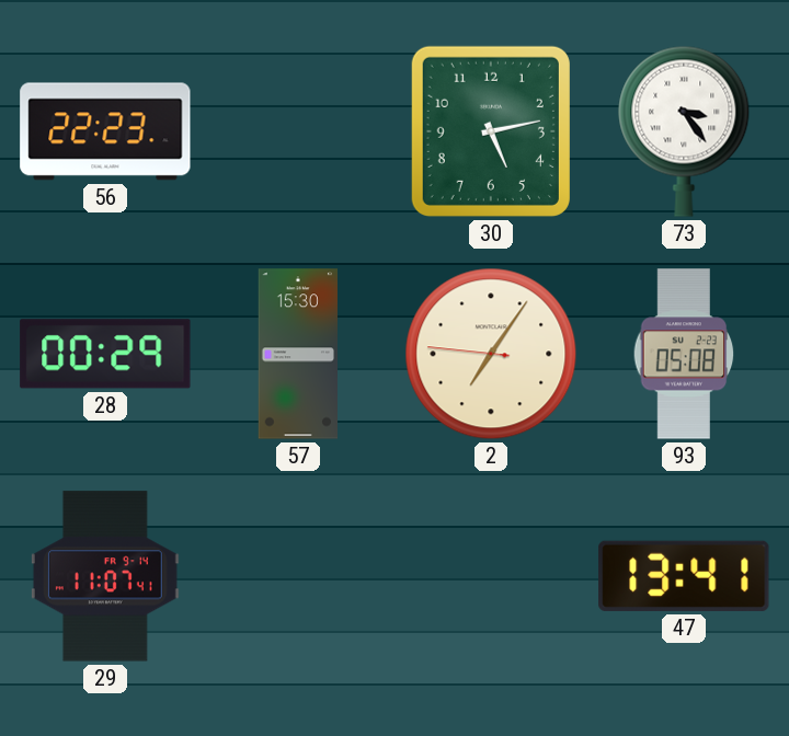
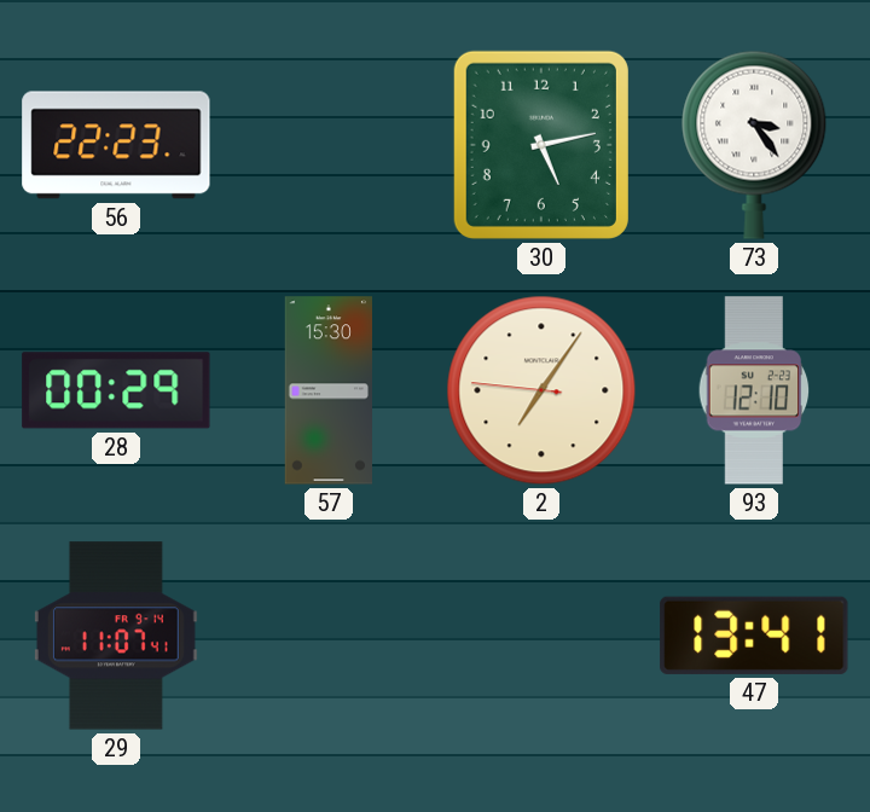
93: 05:08 -> 12:10 (754, 390)
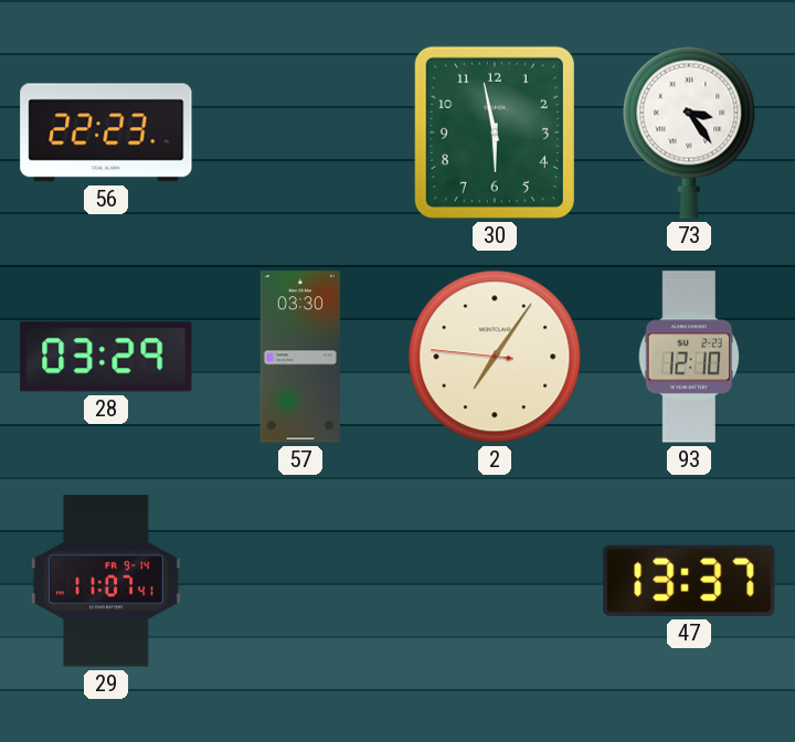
30: 5:13 -> 5:58 (495, 132)
28: 00:29 -> 03:29 (106, 357)
57: 15:30 -> 03:30 (299, 357)
47: 13:41 -> 13:37 (689, 581)
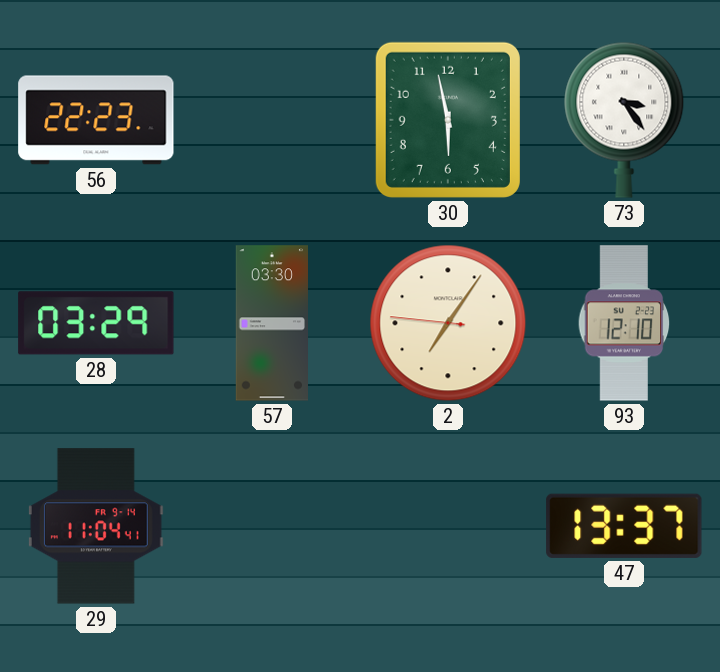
29: 11:07 -> 11:04 (96, 526)
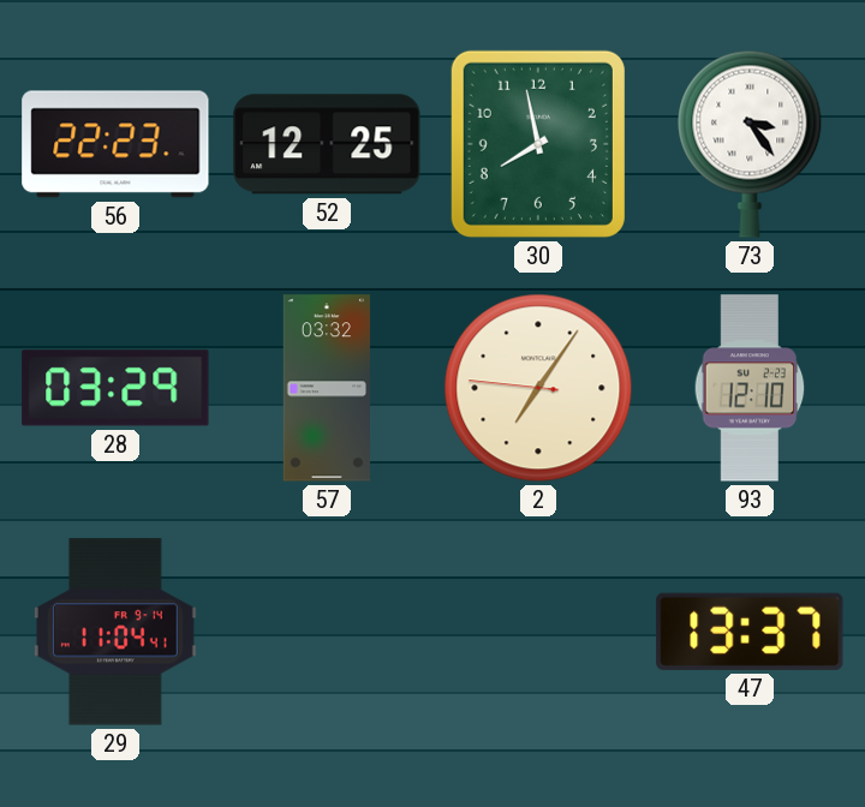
52: none -> 12:25 (327, 144)
30: 5:58 -> 7:58 (538, 144)
57: 03:30 -> 03:32 (326, 388)
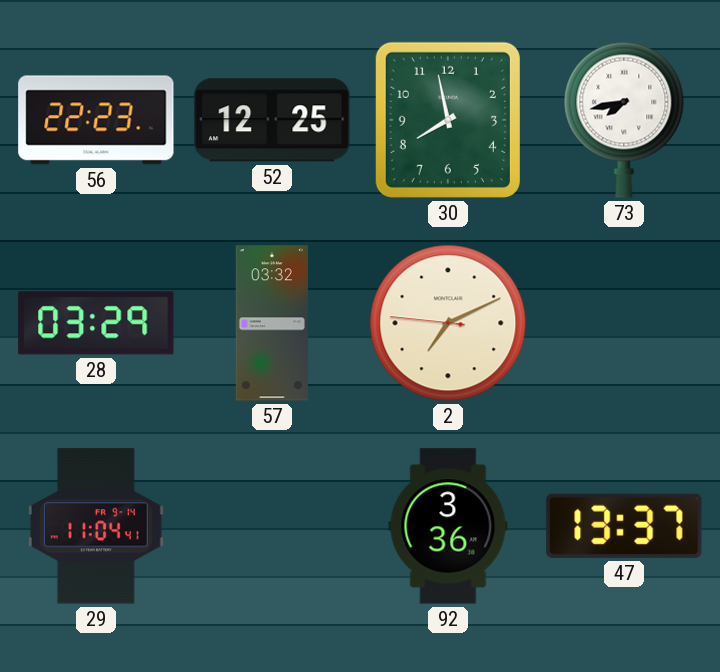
73: 3:24 -> 7:43 (624, 120)
2: 7:05 -> 7:10 (448, 323)
93: 12:10 -> none (750, 388)
92: none -> 3:36 (448, 526)
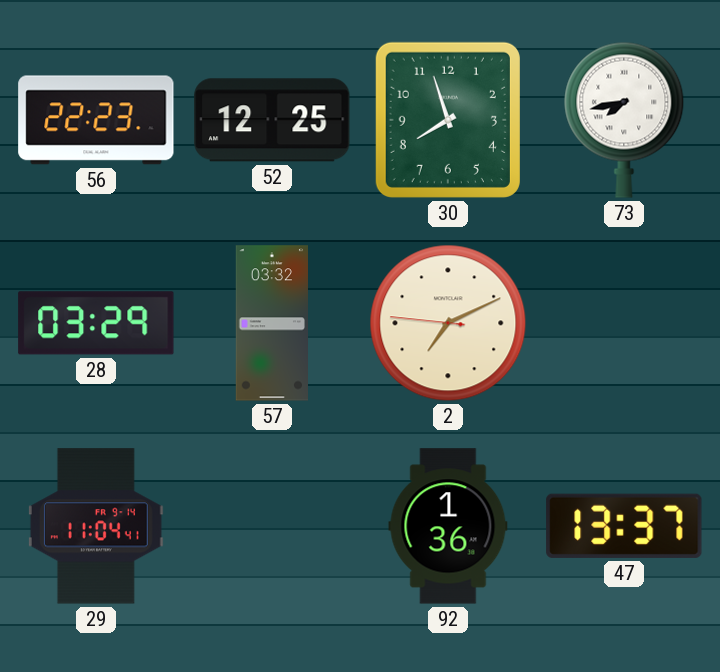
30: 7:58 -> 7:57 (448, 120)
92: 3:36 -> 1:36 (448, 526)
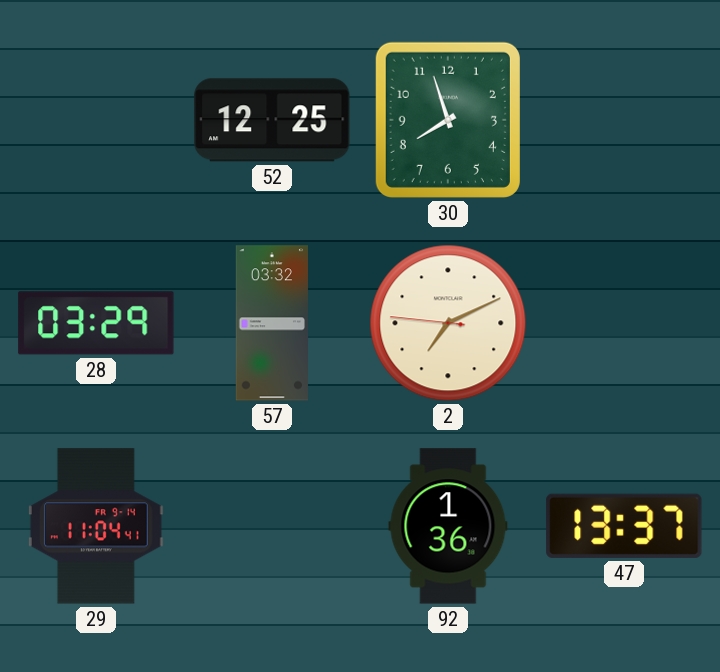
56: 22:23 -> none (96, 120)
73: 7:43 -> none (624, 120)
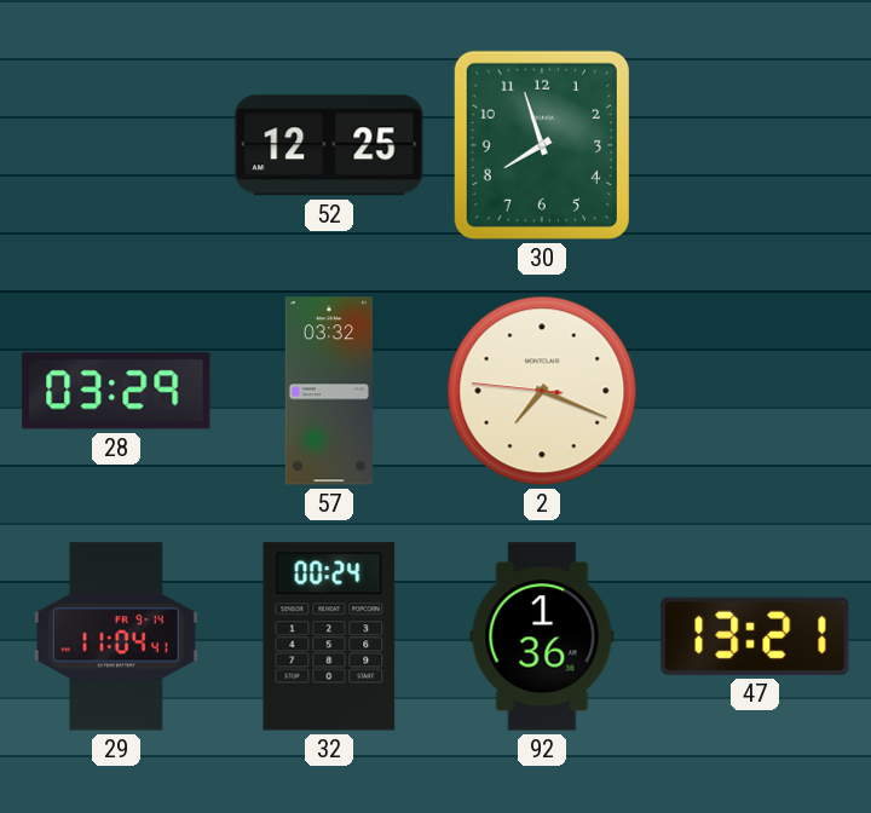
2: 7:10 -> 7:18 (542, 391)
32: none -> 00:24 (329, 636)
47: 13:37 -> 13:21 (755, 636)
